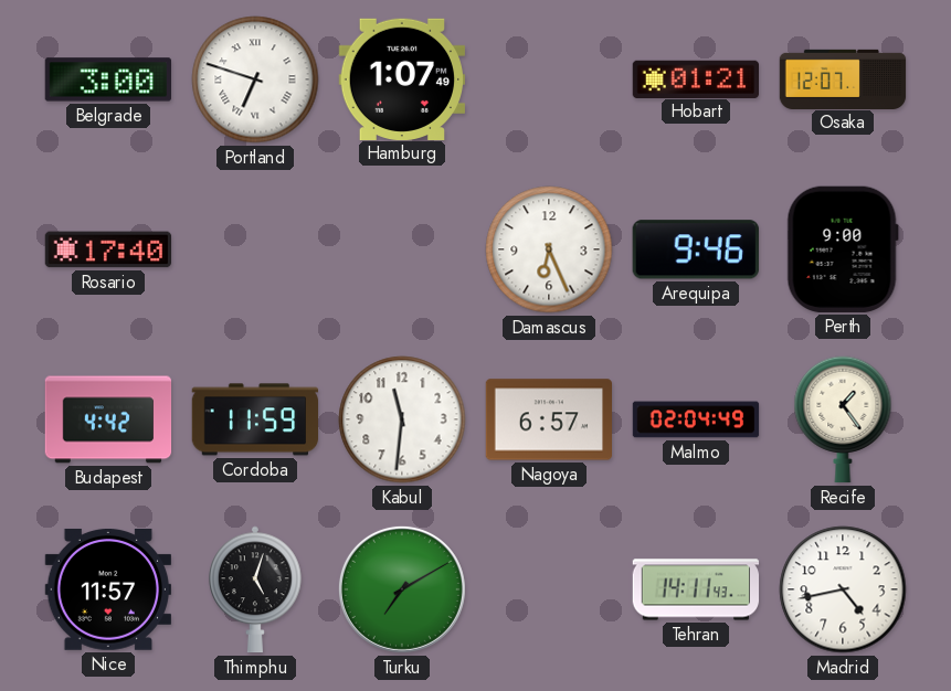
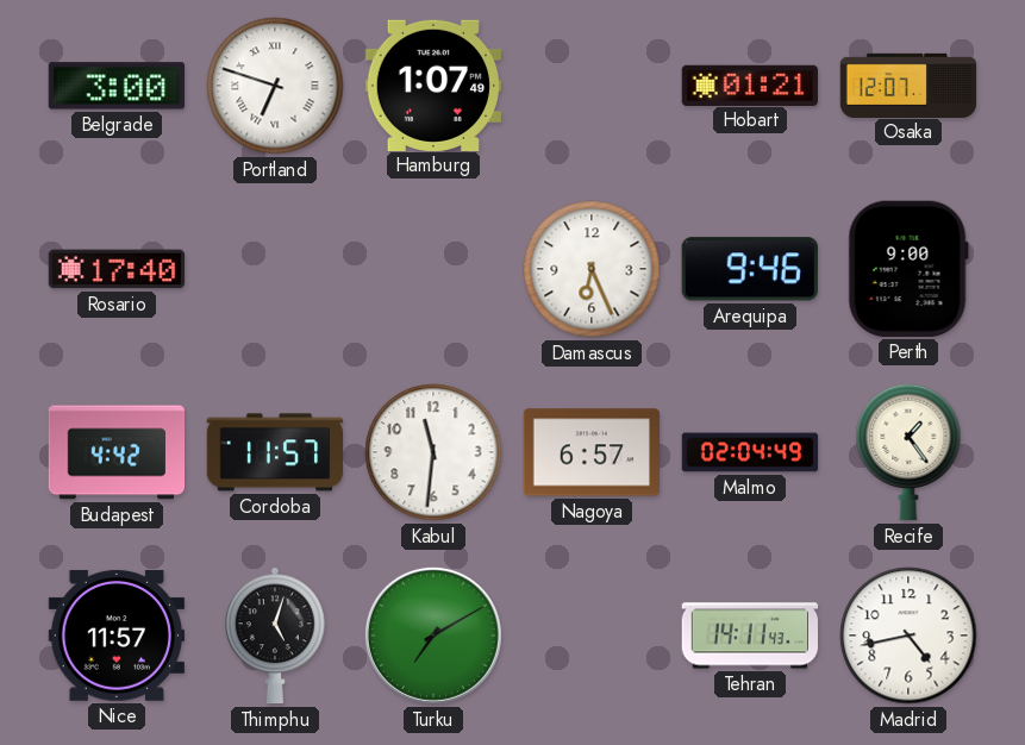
Cordoba: 11:59 -> 11:57 (275, 452)
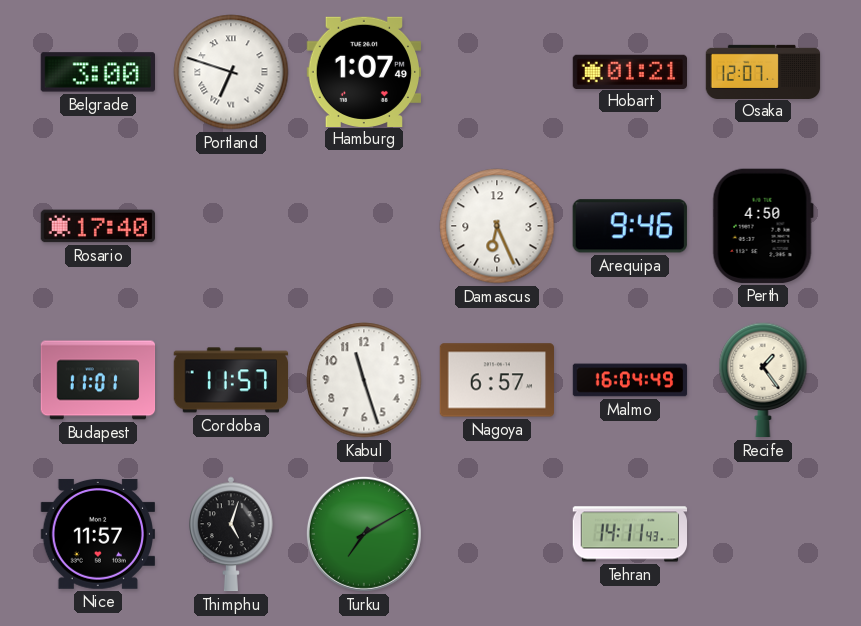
Perth: 9:00 -> 4:50 (763, 226)
Budapest: 4:42 -> 11:01 (98, 380)
Kabul: 11:31 -> 11:27 (364, 380)
Malmo: 02:04 -> 16:04 (630, 380)
Madrid: 4:43 -> none (908, 636)
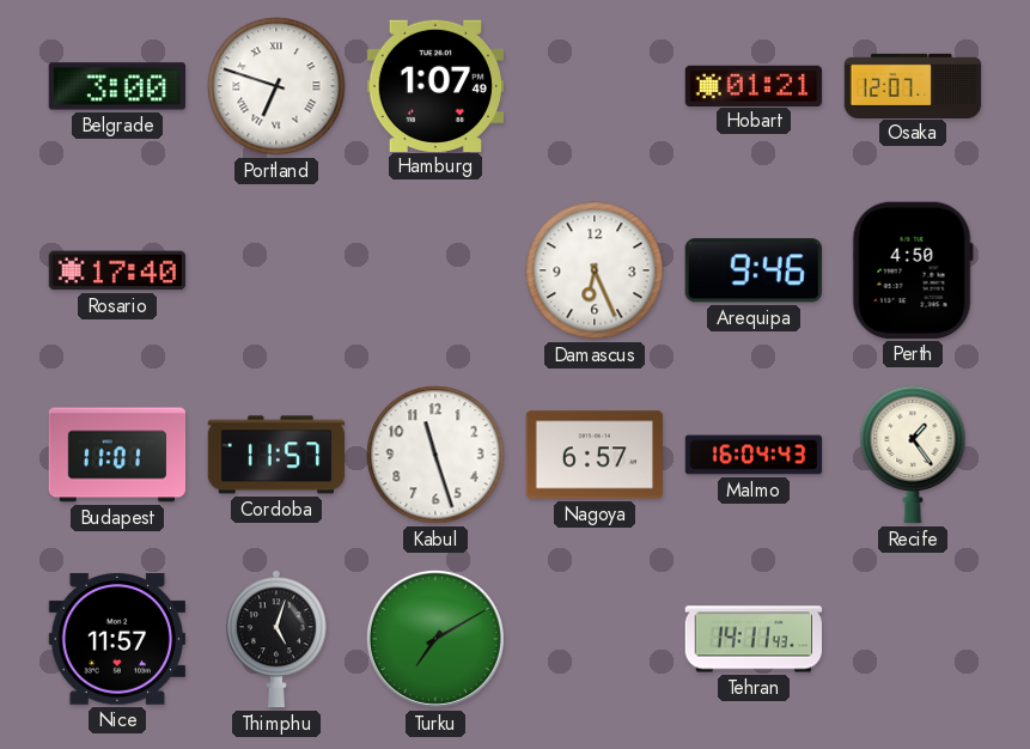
Malmo: 16:04:49 -> 16:04:43 (754, 455)
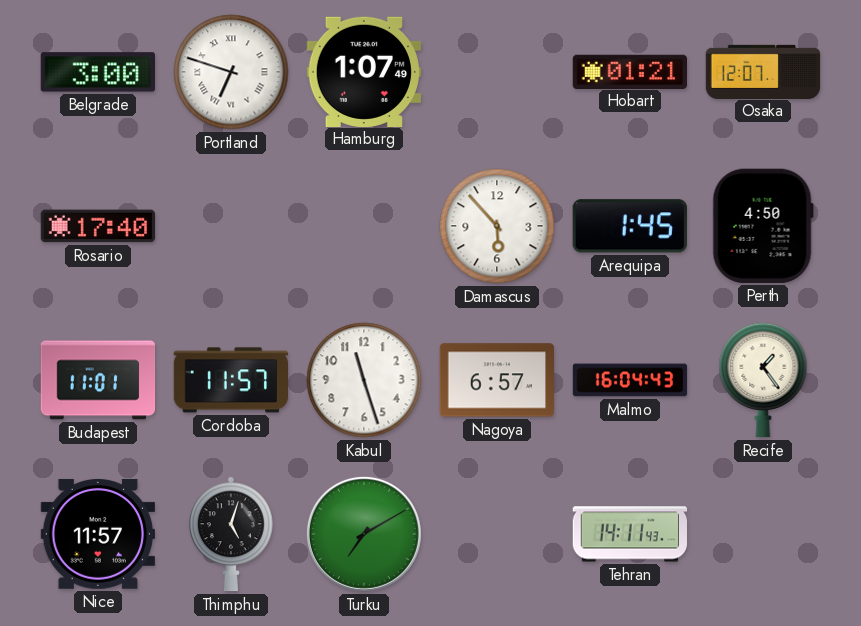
Damascus: 6:26 -> 5:53 (497, 226)
Arequipa: 9:46 -> 1:45 (630, 226)
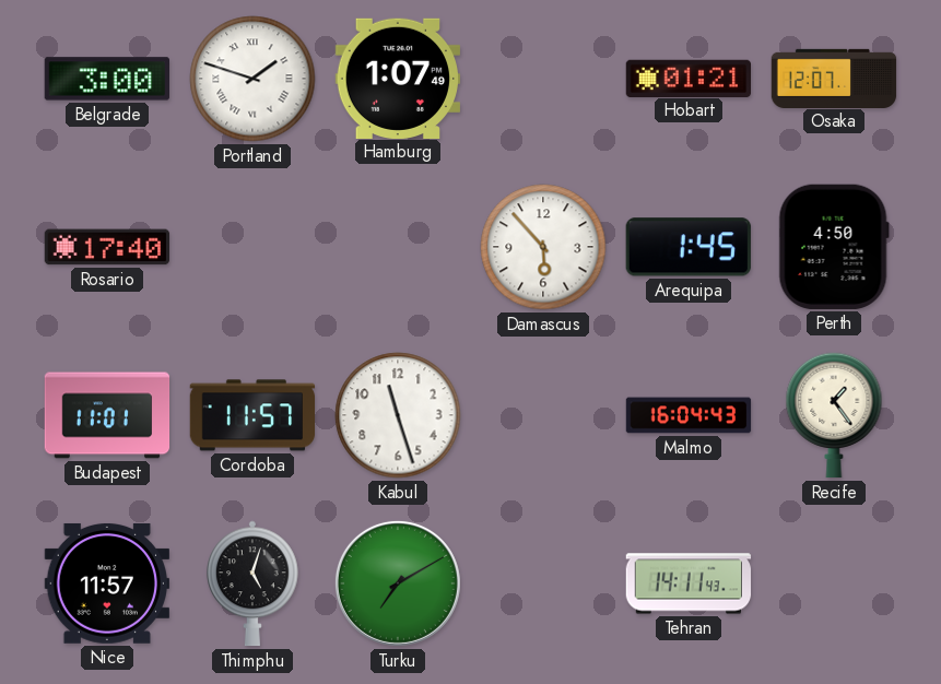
Portland: 6:48 -> 1:48 (252, 79)
Nagoya: 6:57 -> none (497, 380)
